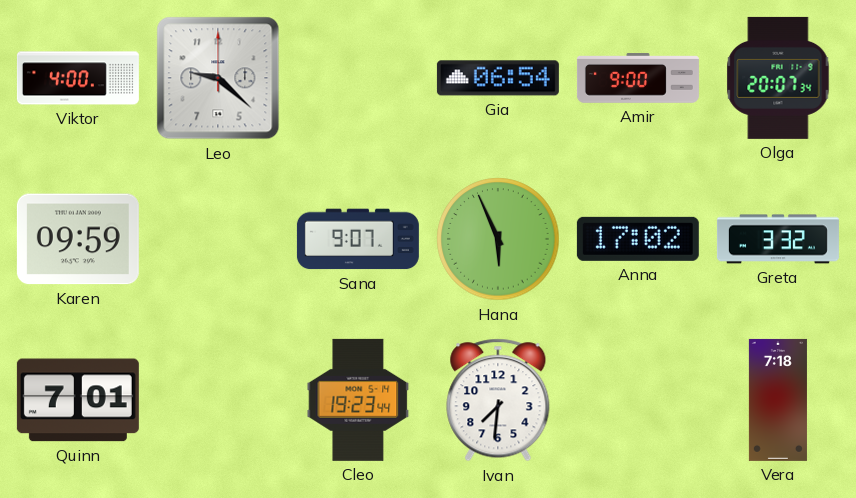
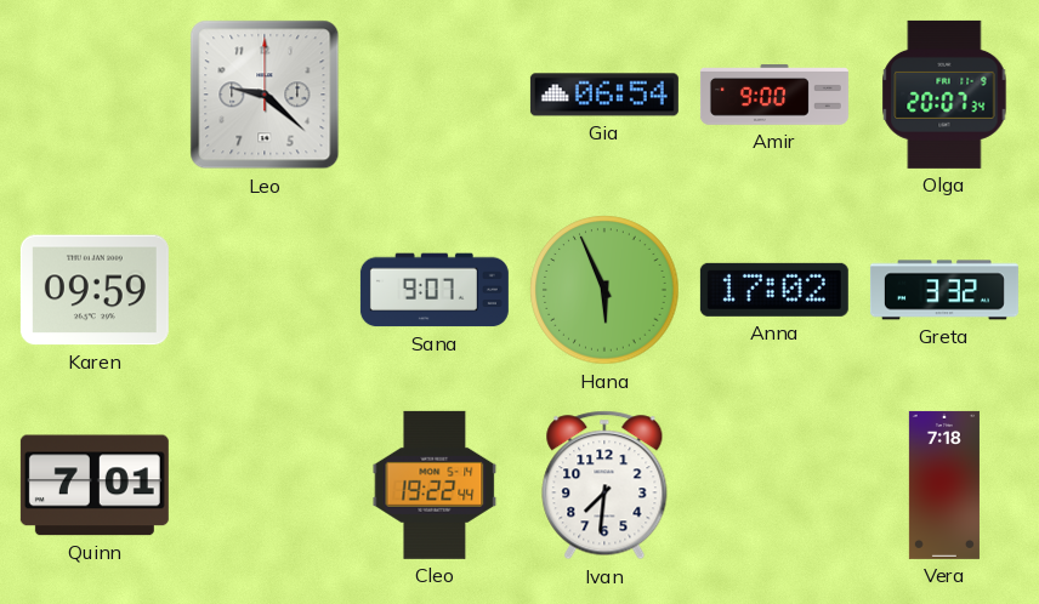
Viktor: 4:00 -> none (78, 78)
Cleo: 19:23 -> 19:22 (435, 485)
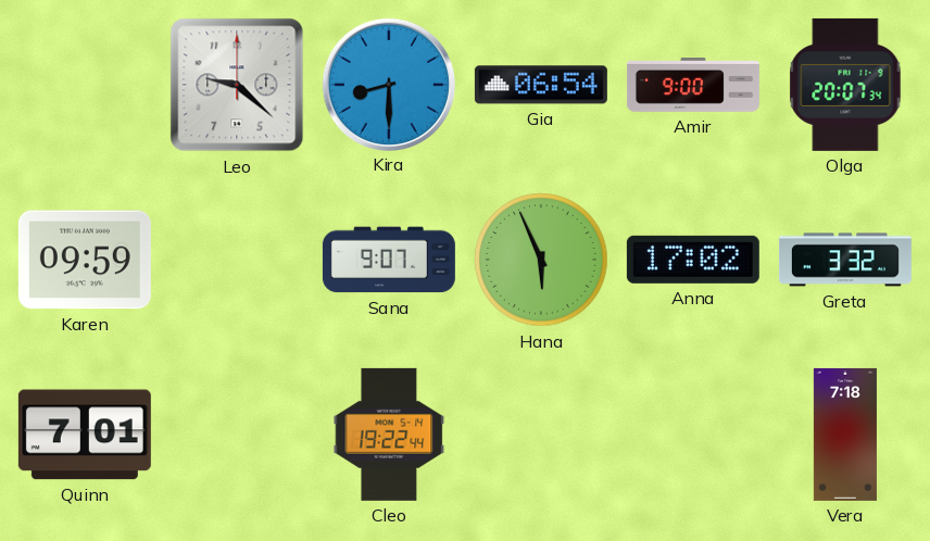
Kira: none -> 8:30 (388, 84)
Ivan: 7:31 -> none (604, 485)
